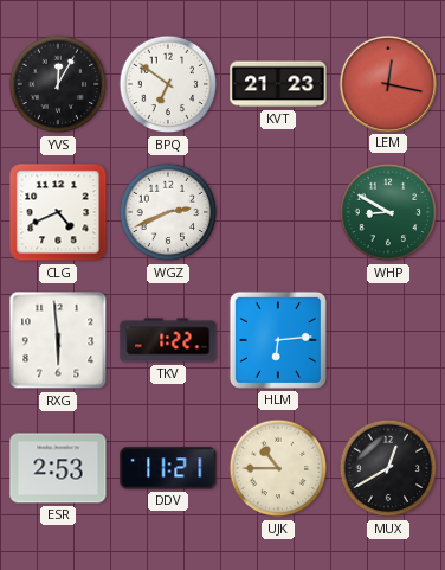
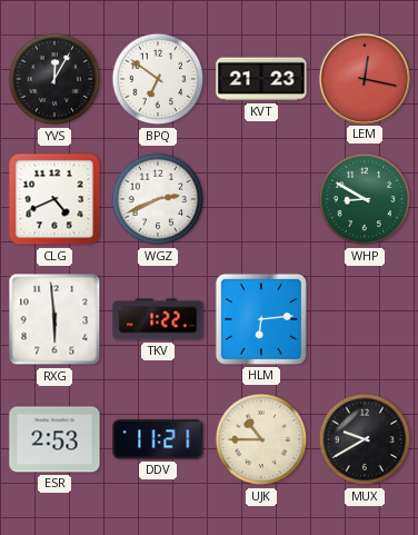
MUX: 12:40 -> 9:40 (365, 439)
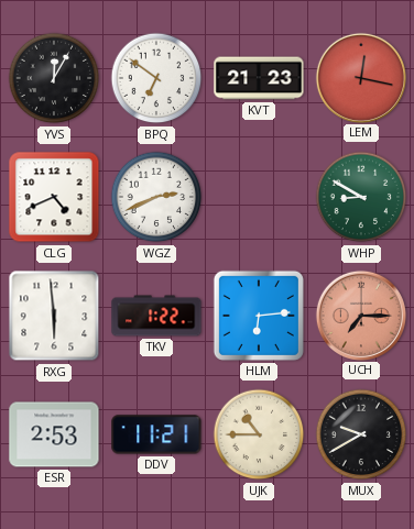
UCH: none -> 7:15 (360, 315)
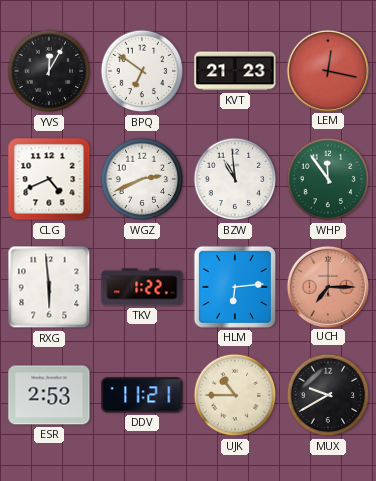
BZW: none -> 10:59 (235, 179)
WHP: 8:50 -> 11:54 (328, 179)
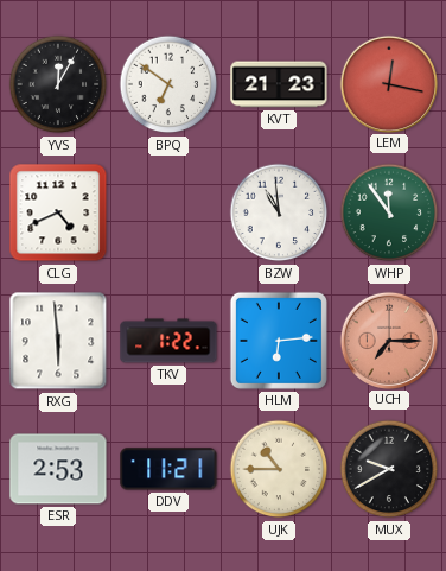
WGZ: 2:41 -> none (142, 179)
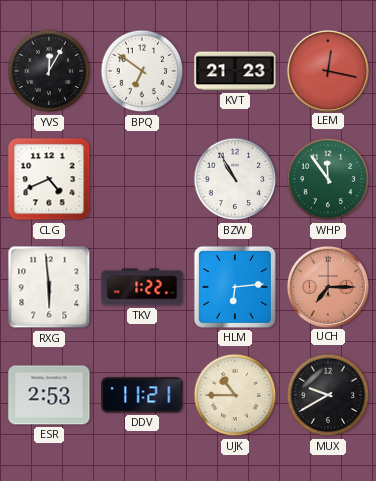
BZW: 10:59 -> 10:55 (235, 179)
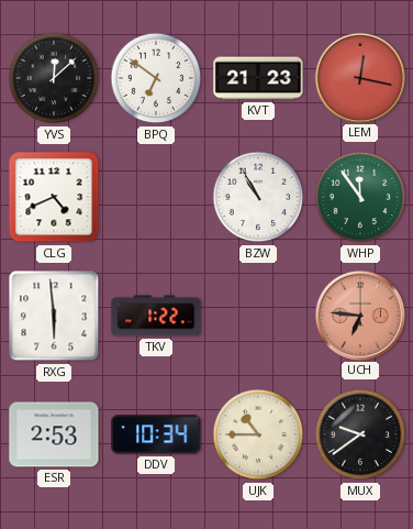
YVS: 12:05 -> 12:08 (54, 78)
HLM: 6:14 -> none (235, 287)
UCH: 7:15 -> 6:46 (359, 315)
DDV: 11:21 -> 10:34 (156, 434)
MUX: 9:40 -> 9:39 (360, 434)
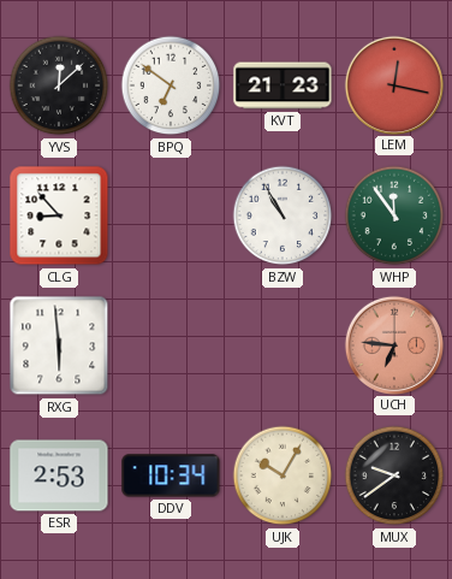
CLG: 4:41 -> 8:53 (59, 215)
TKV: 1:22 -> none (156, 316)
UJK: 10:45 -> 10:05 (282, 475)
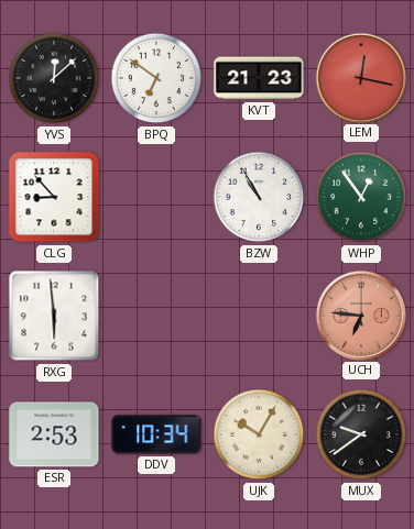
WHP: 11:54 -> 12:54 (361, 197)
